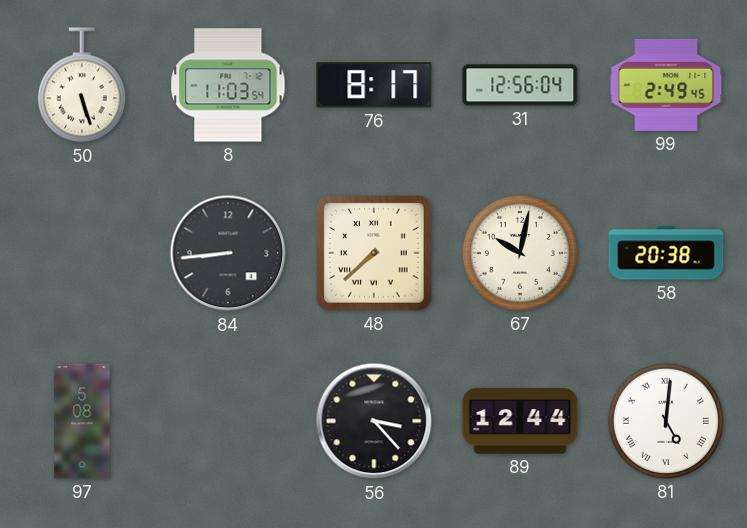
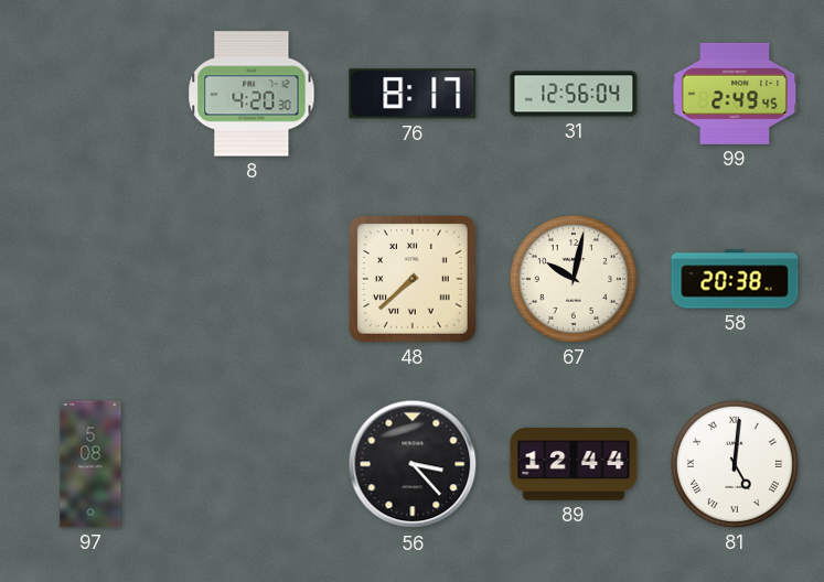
50: 5:27 -> none (82, 85)
8: 11:03 -> 4:20 (252, 94)
84: 8:44 -> none (228, 253)
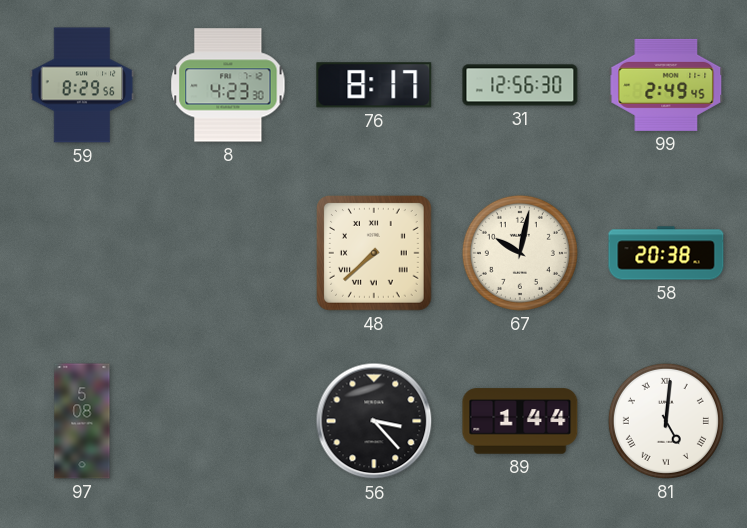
59: none -> 8:29 (82, 85)
8: 4:20 -> 4:23 (228, 85)
31: 12:56:04 -> 12:56:30 (520, 85)
89: 12:44 -> 1:44 (520, 421)
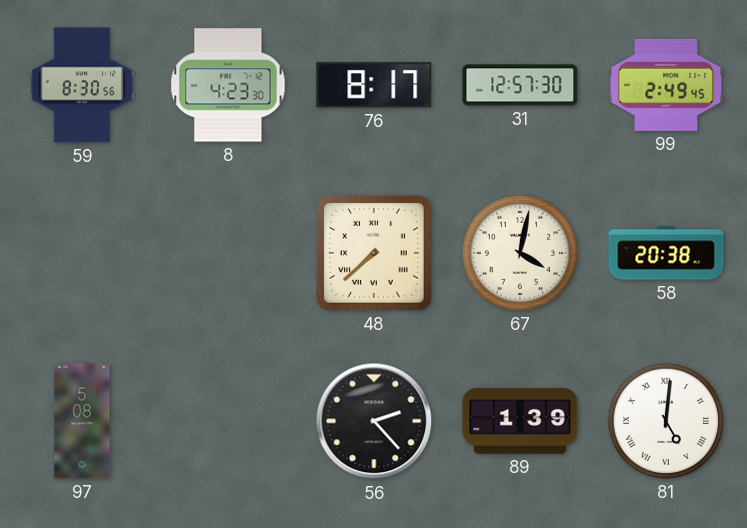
59: 8:29 -> 8:30 (82, 85)
31: 12:56 -> 12:57 (520, 85)
67: 10:02 -> 4:02 (520, 253)
56: 3:23 -> 2:23 (374, 421)
89: 1:44 -> 1:39 (520, 421)
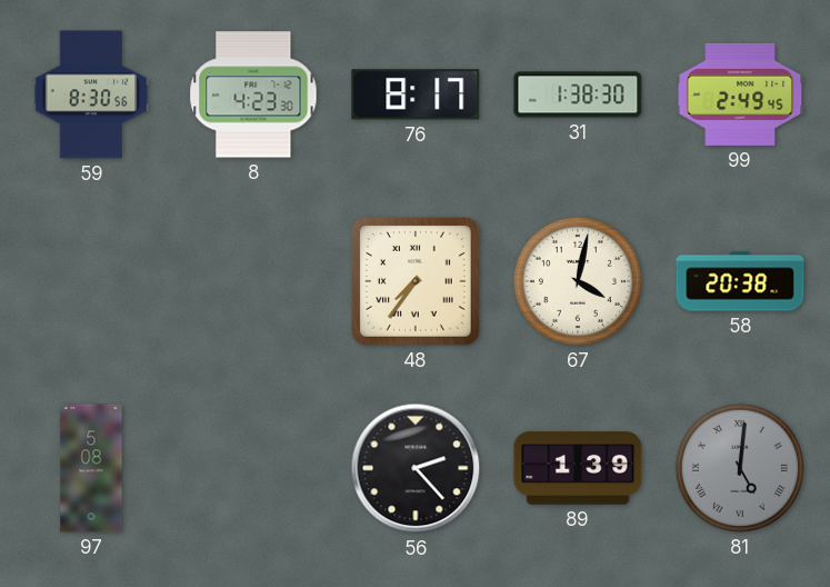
31: 12:57 -> 1:38 (578, 94)
48: 7:38 -> 7:36 (417, 282)
81 dial: white -> grey (740, 468)
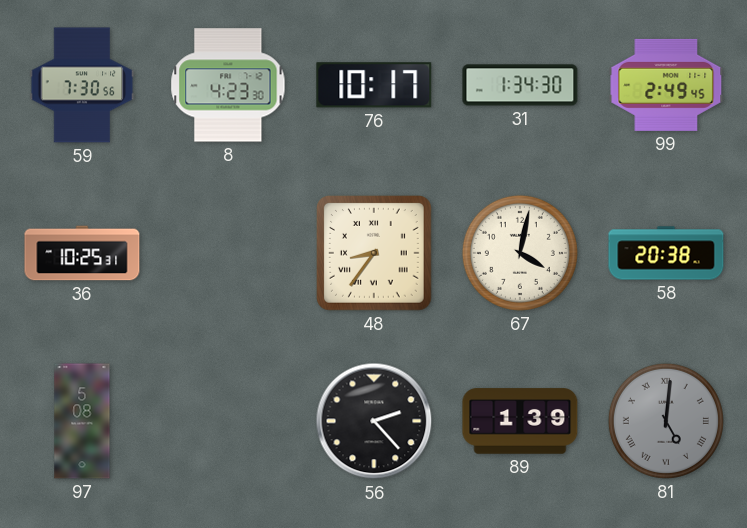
59: 8:30 -> 7:30 (82, 85)
76: 8:17 -> 10:17 (374, 85)
31: 1:38 -> 1:34 (520, 85)
36: none -> 10:25 (82, 253)
48: 7:36 -> 8:36 (375, 254)
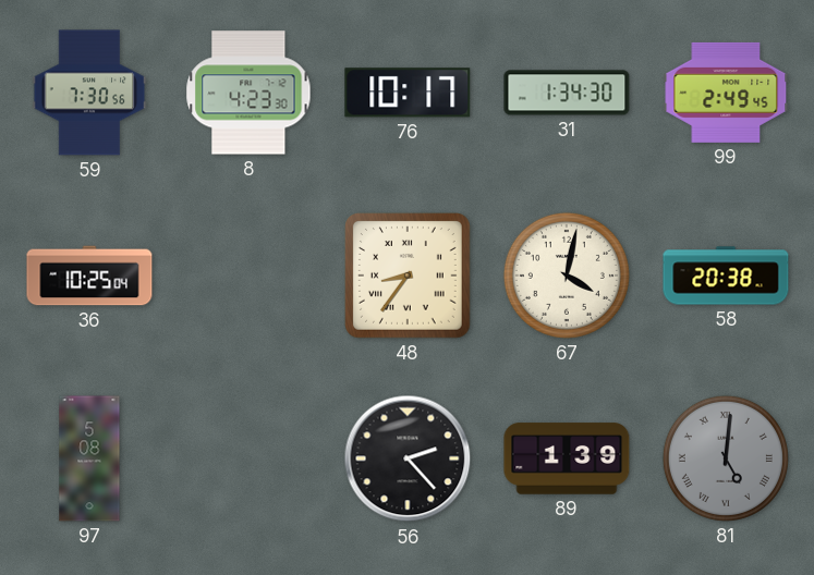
36: 10:25:31 -> 10:25:04 (89, 276)
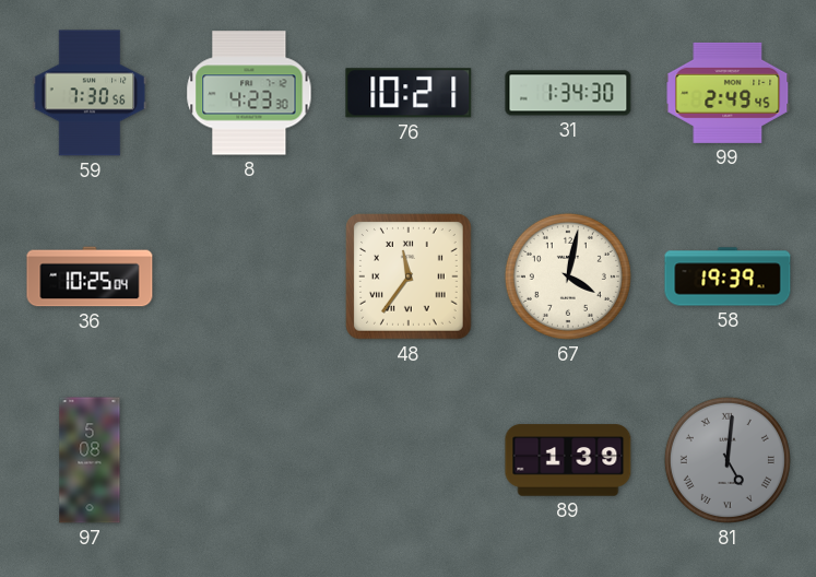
76: 10:17 -> 10:21 (409, 93)
48: 8:36 -> 11:36 (410, 278)
58: 20:38 -> 19:39 (728, 276)
56: 2:23 -> none (408, 458)
